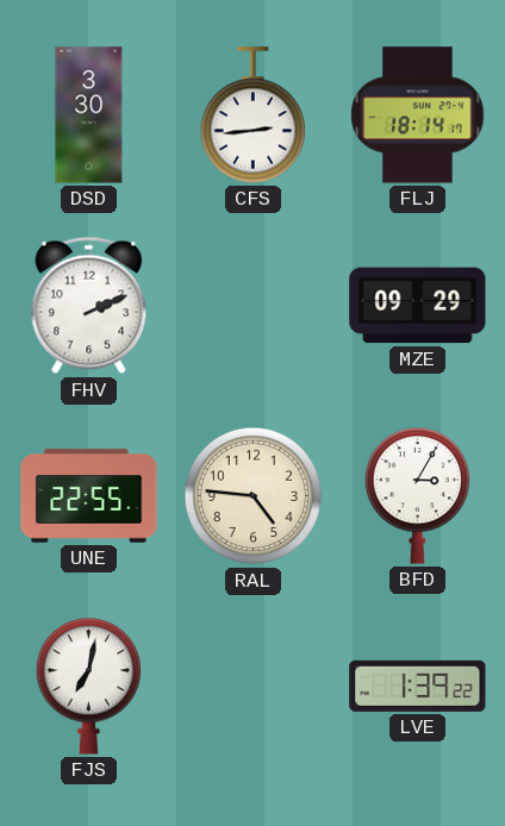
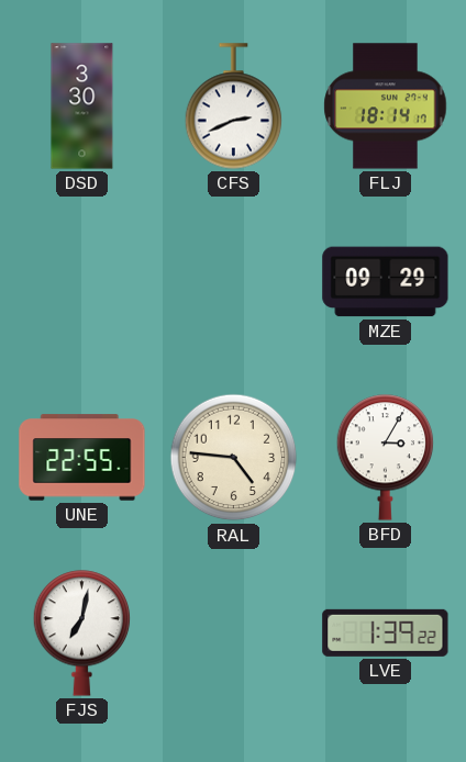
CFS: 2:44 -> 2:41 (234, 107)
FHV: 2:11 -> none (89, 306)
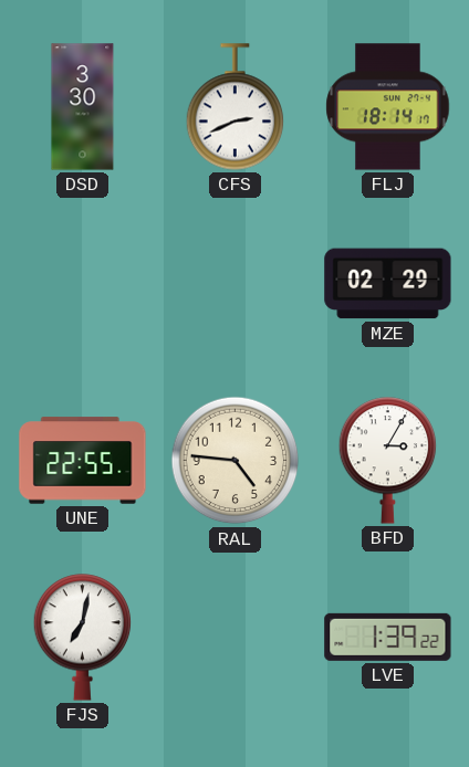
MZE: 09:29 -> 02:29 (388, 284)
